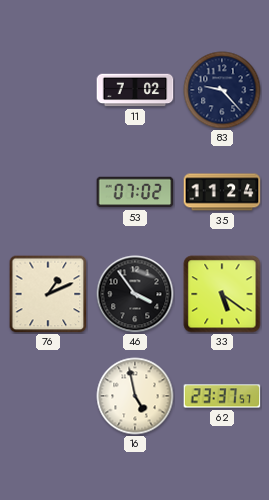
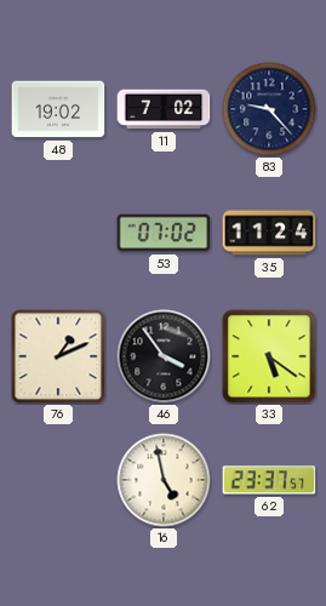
48: none -> 19:02 (58, 109)
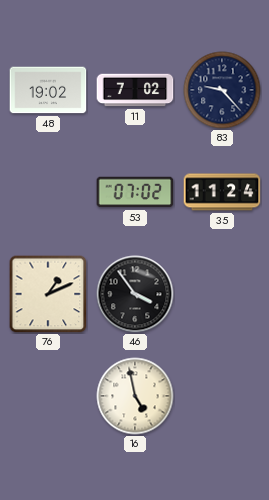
33: 5:21 -> none (269, 356)
62: 23:37 -> none (269, 480)
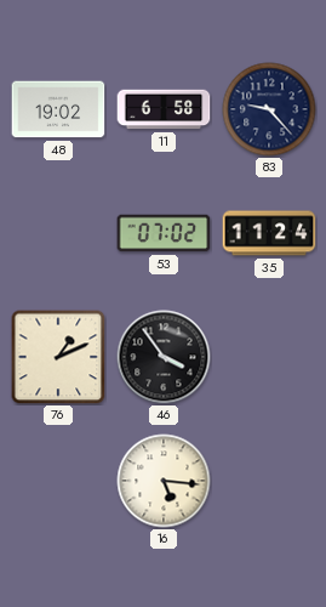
11: 7:02 -> 6:58 (164, 109)
16: 4:58 -> 5:16 (164, 481)
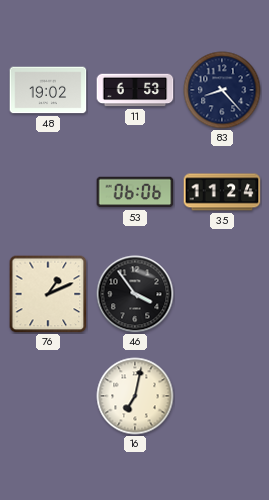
11: 6:58 -> 6:53 (135, 90)
83: 9:23 -> 8:23 (222, 90)
53: 07:02 -> 06:06 (135, 192)
16: 5:16 -> 7:02 (135, 396)
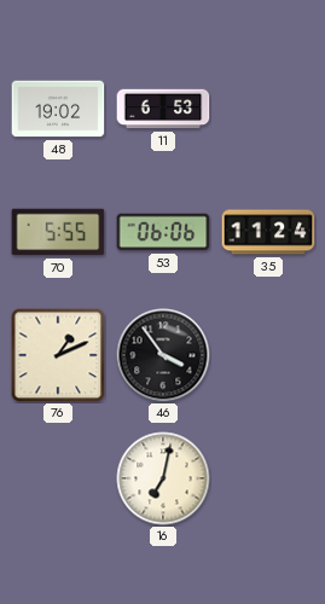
83: 8:23 -> none (222, 90)
70: none -> 5:55 (58, 232)
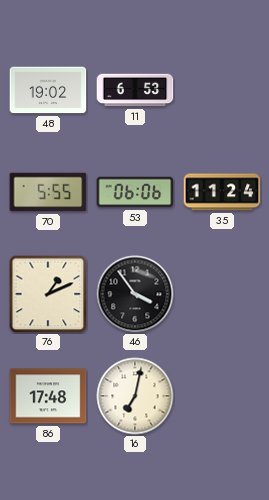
86: none -> 17:48 (48, 396)
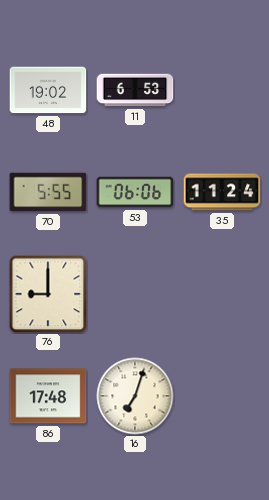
76: 1:11 -> 9:00 (48, 294)
46: 3:54 -> none (135, 294)
16: 7:02 -> 7:03 (135, 396)
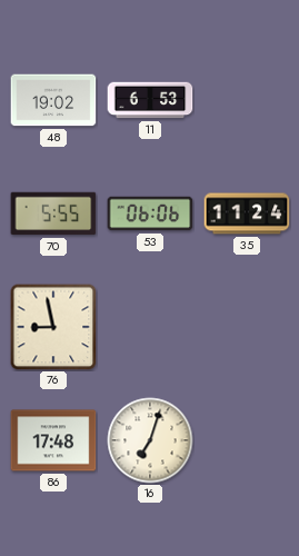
76: 9:00 -> 8:58 (53, 327)
